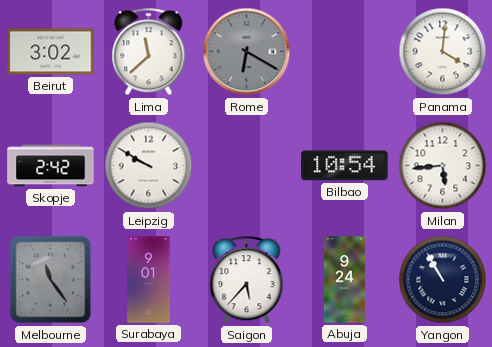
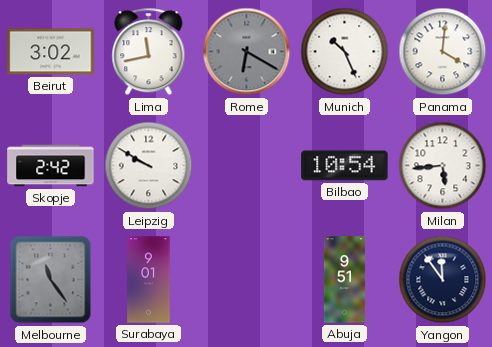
Lima: 11:38 -> 11:43 (149, 52)
Munich: none -> 10:26 (345, 52)
Saigon: 5:37 -> none (247, 280)
Abuja: 9:24 -> 9:51 (345, 280)
Yangon: 10:55 -> 11:54 (443, 280)
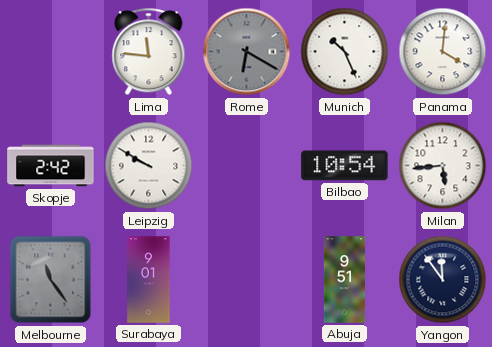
Beirut: 3:02 -> none (51, 52)
Lima: 11:43 -> 11:46 (149, 52)
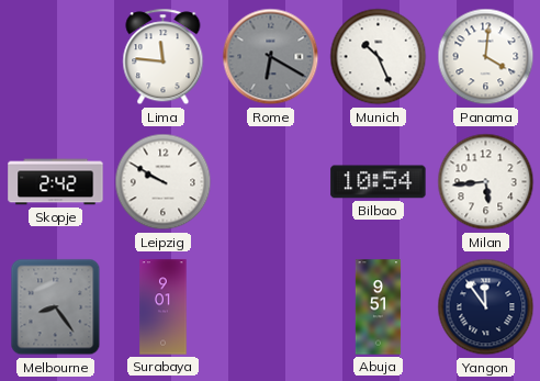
Melbourne: 11:24 -> 8:24 (56, 307)
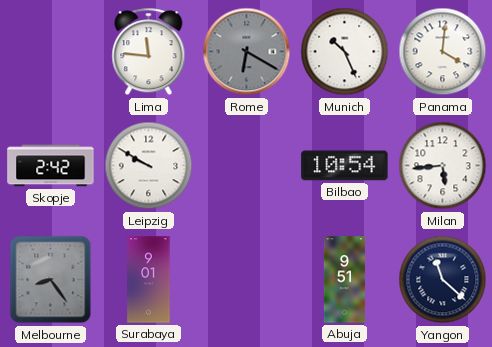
Yangon: 11:54 -> 11:22 (443, 280)
